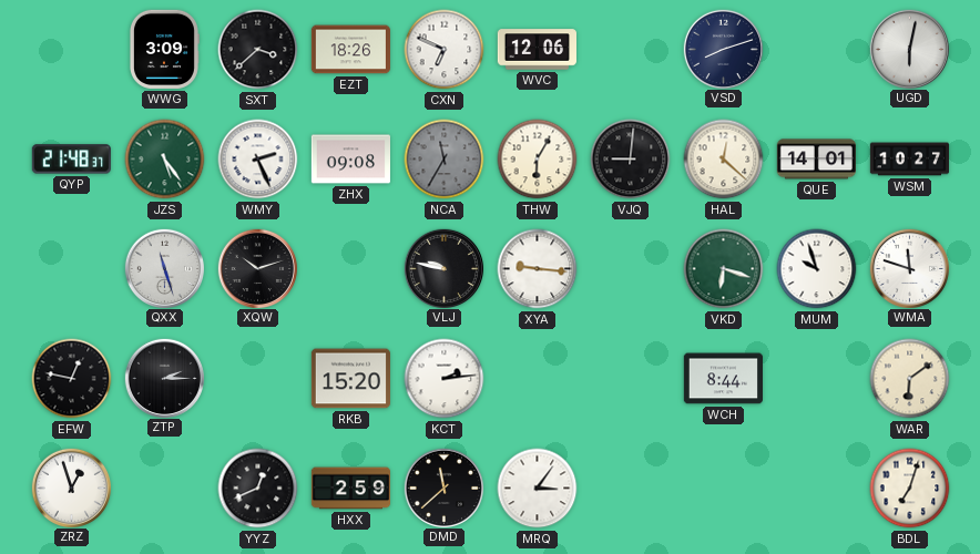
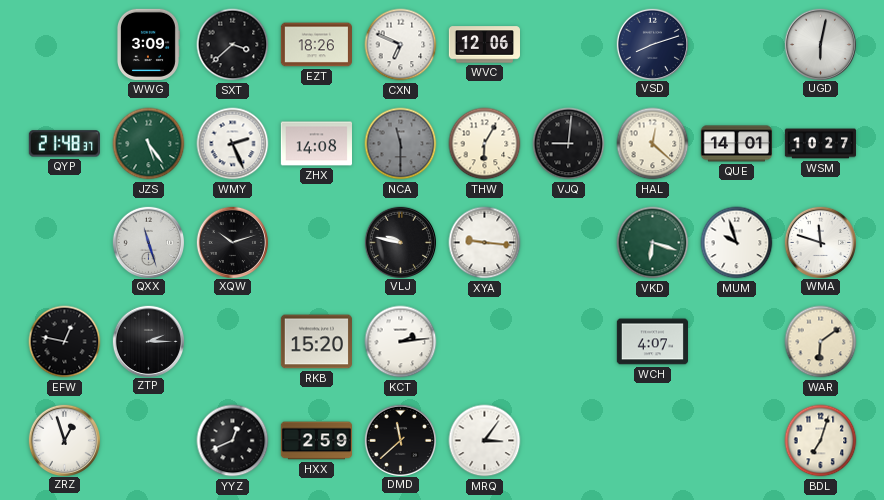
ZHX: 09:08 -> 14:08 (316, 144)
NCA: 11:35 -> 11:30 (401, 144)
WCH: 8:44 -> 4:07 (652, 342)
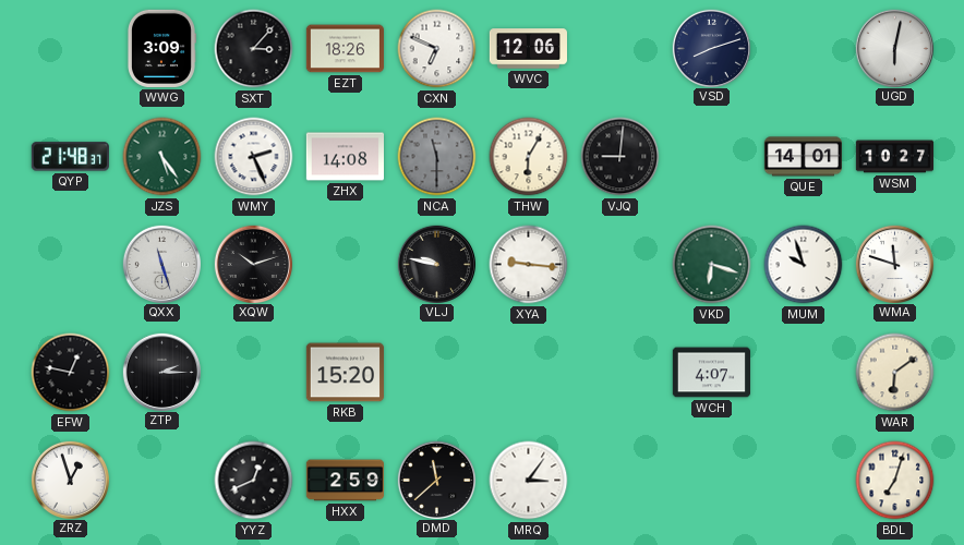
SXT: 3:38 -> 3:07 (254, 49)
HAL: 12:22 -> none (653, 144)
KCT: 2:14 -> none (401, 342)
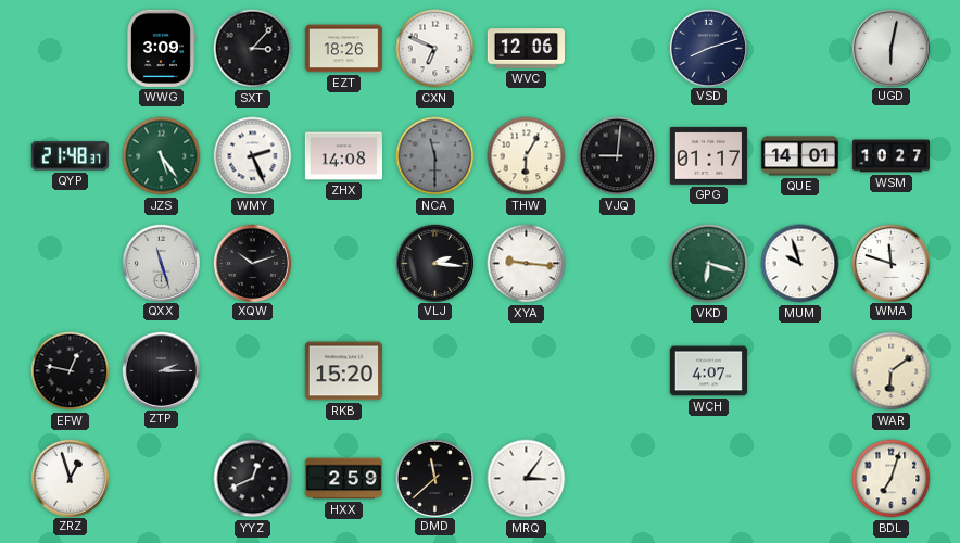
GPG: none -> 01:17 (708, 155)
VLJ: 9:47 -> 2:16 (434, 263)
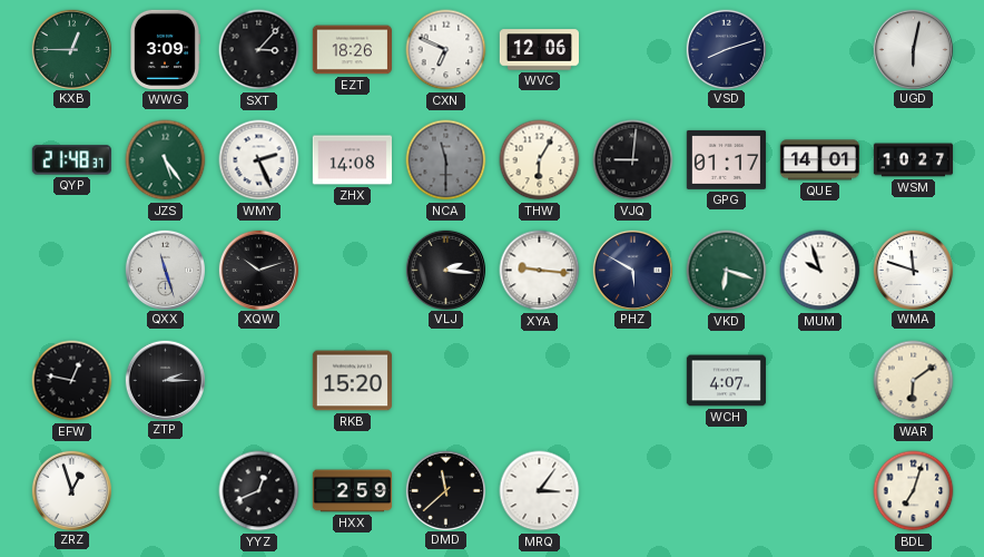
KXB: none -> 12:45 (71, 49)
PHZ: none -> 5:50 (632, 270)
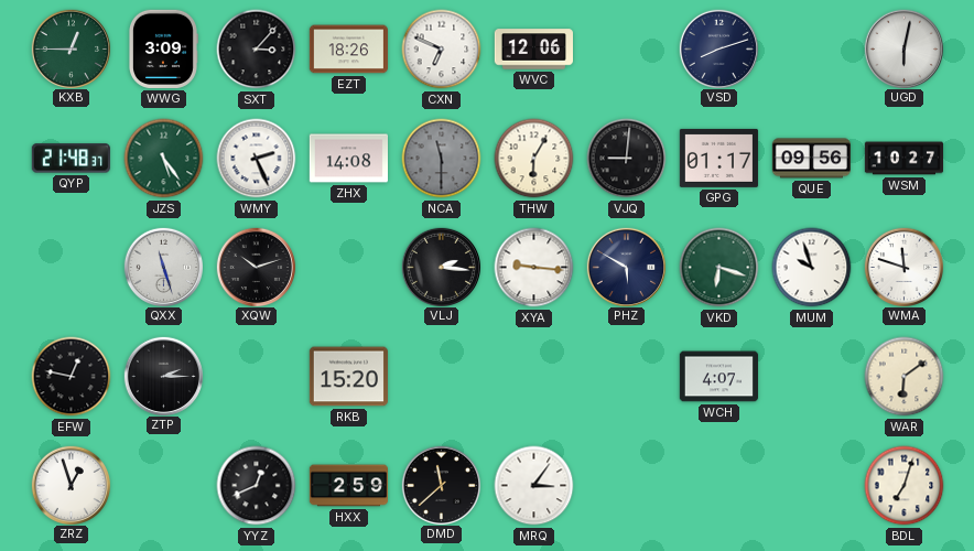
QUE: 14:01 -> 09:56 (811, 159)
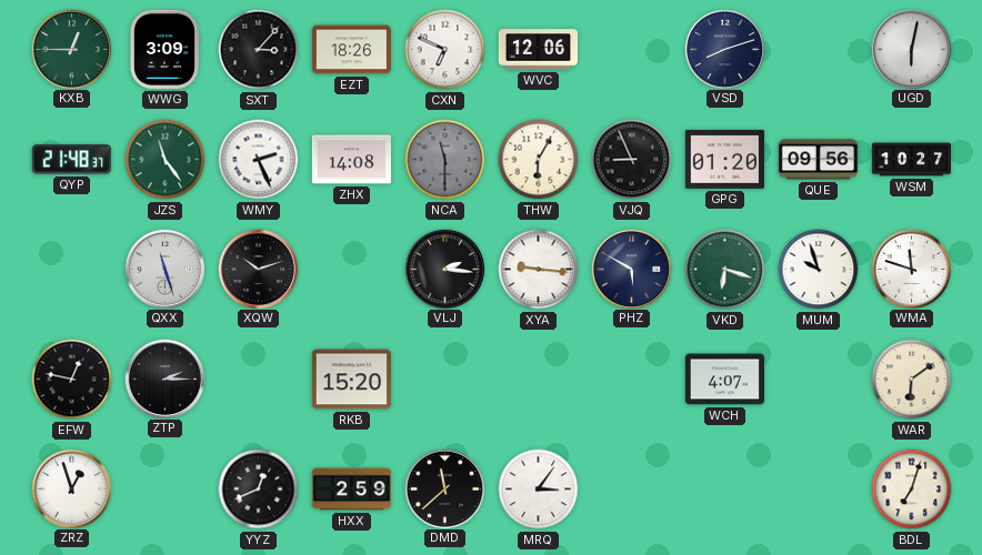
JZS: 5:24 -> 11:24 (166, 160)
VJQ: 9:01 -> 8:56 (632, 160)
GPG: 01:17 -> 01:20 (724, 159)
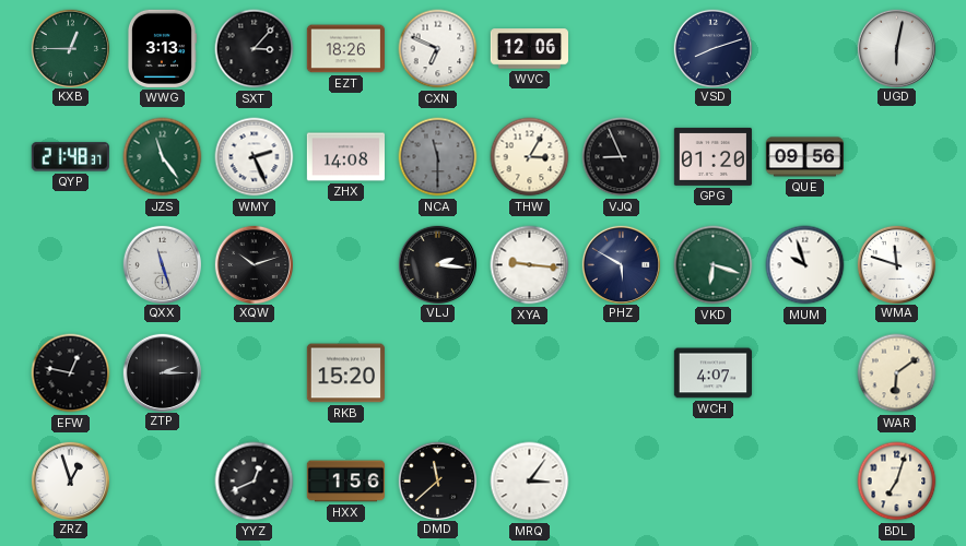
WWG: 3:09 -> 3:13 (162, 48)
THW: 6:05 -> 3:05 (530, 157)
WSM: 10:27 -> none (911, 160)
HXX: 2:59 -> 1:56 (345, 482)
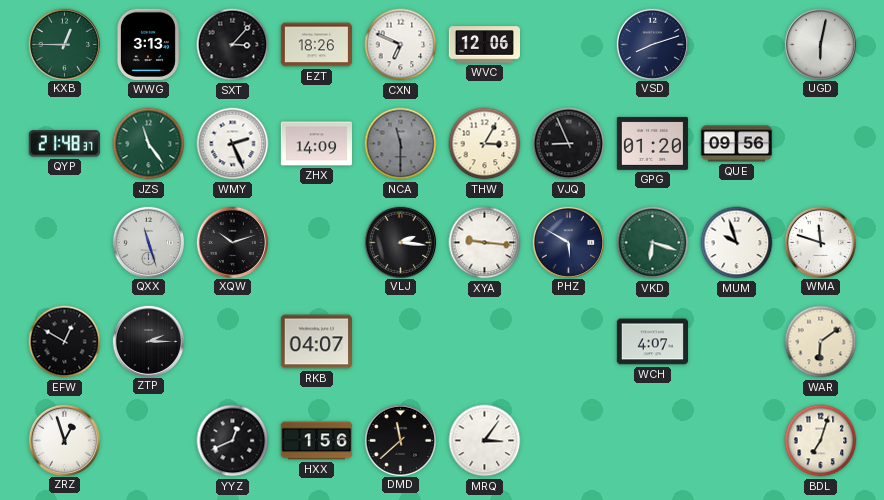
ZHX: 14:08 -> 14:09 (316, 144)
EFW: 12:47 -> 12:50 (65, 342)
RKB: 15:20 -> 04:07 (316, 342)
